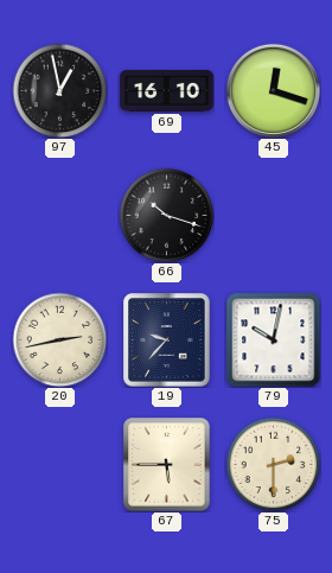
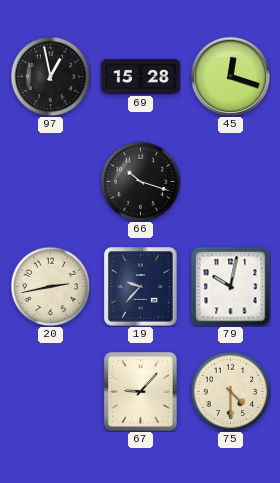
69: 16:10 -> 15:28 (141, 76)
67: 5:45 -> 9:07 (141, 392)
75: 2:30 -> 4:30 (230, 391)
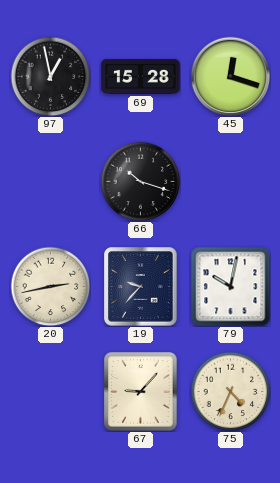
75: 4:30 -> 4:34 (230, 391)
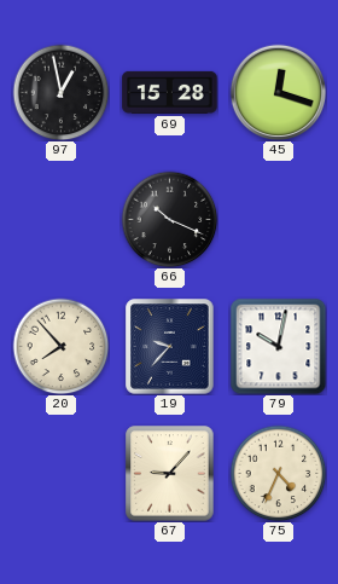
66: 10:18 -> 10:19 (169, 219)
20: 2:43 -> 7:53 (60, 346)
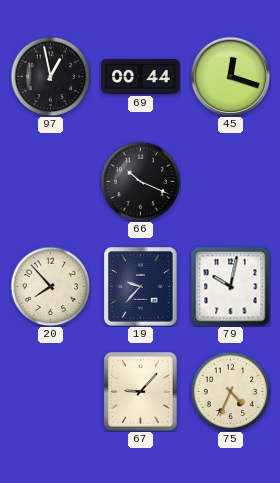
69: 15:28 -> 00:44 (141, 76)
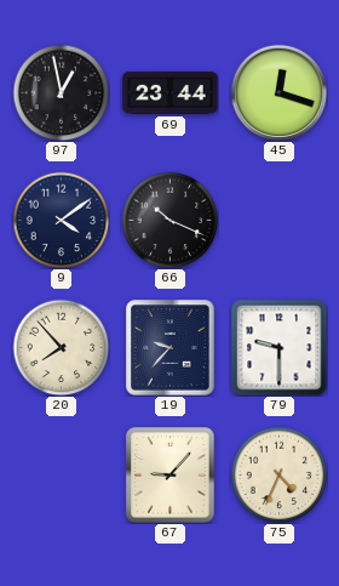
69: 00:44 -> 23:44 (171, 92)
9: none -> 4:09 (61, 220)
79: 10:02 -> 9:30 (278, 347)
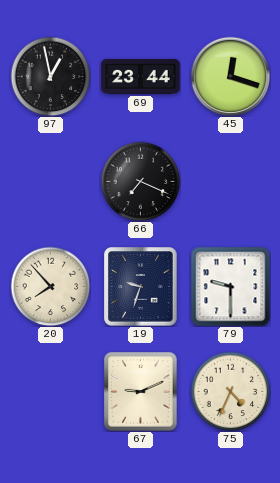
9: 4:09 -> none (61, 220)
66: 10:19 -> 7:19 (140, 181)
19: 9:37 -> 9:33 (141, 287)
67: 9:07 -> 9:11 (141, 392)
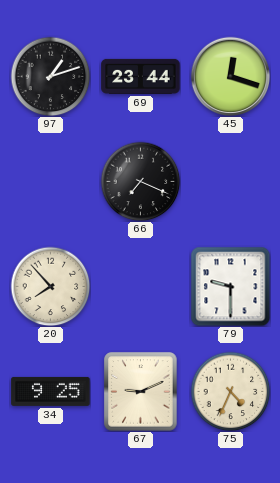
97: 12:58 -> 1:12 (50, 76)
19: 9:33 -> none (141, 287)
34: none -> 9:25 (51, 391)
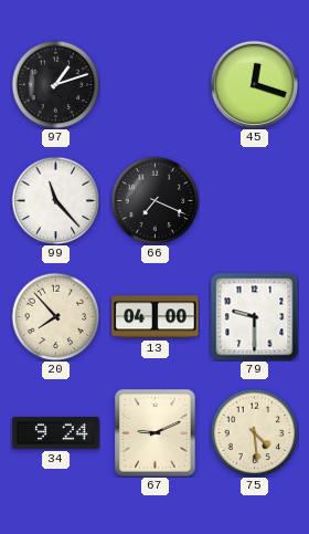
69: 23:44 -> none (141, 76)
99: none -> 11:23 (55, 200)
13: none -> 04:00 (156, 317)
34: 9:25 -> 9:24 (56, 432)
75: 4:34 -> 4:29 (254, 432)
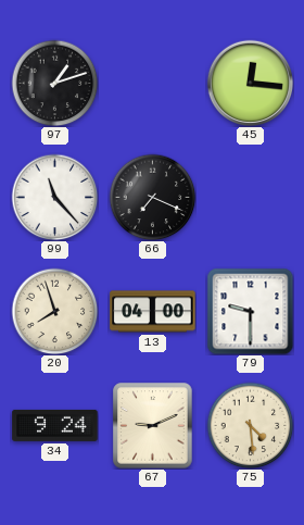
45: 12:18 -> 12:16 (250, 83)
20: 7:53 -> 7:57 (54, 311)
